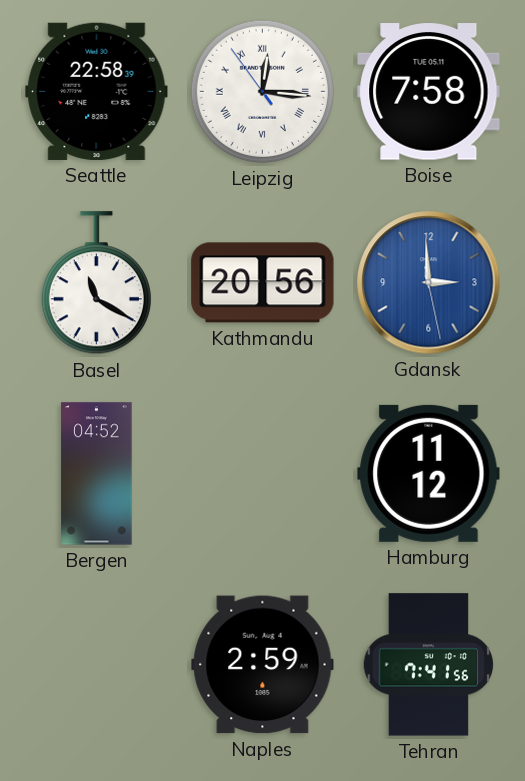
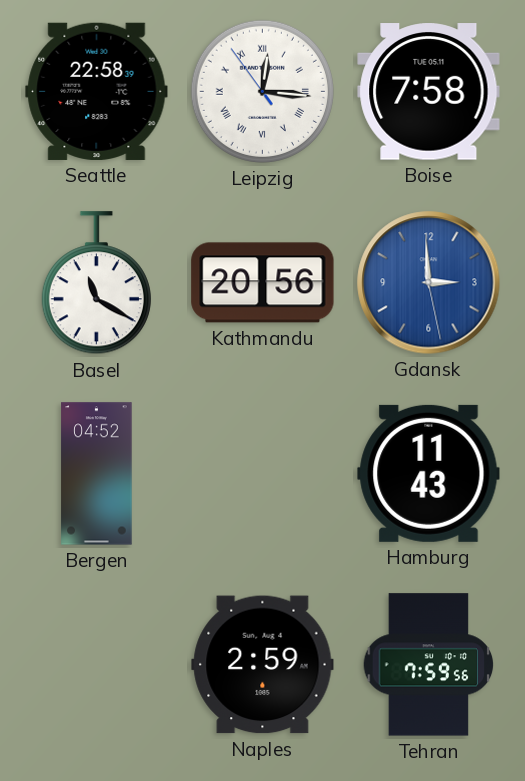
Hamburg: 11:12 -> 11:43 (429, 473)
Tehran: 7:41 -> 7:59 (429, 665)
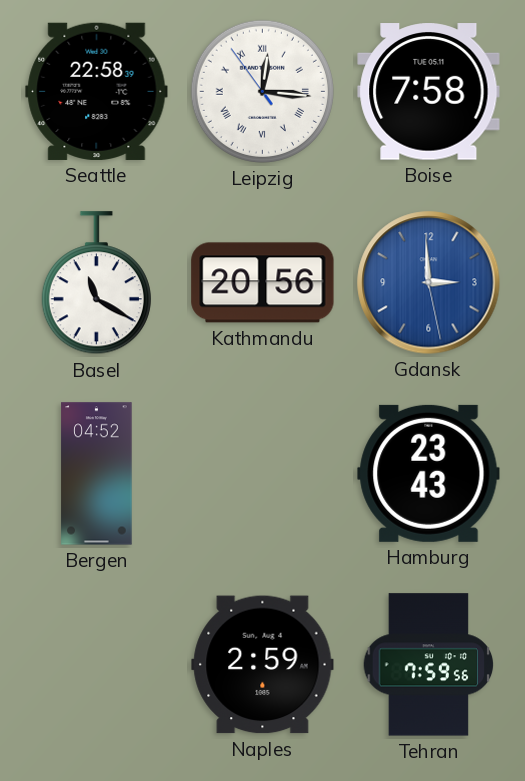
Hamburg: 11:43 -> 23:43 (429, 473)
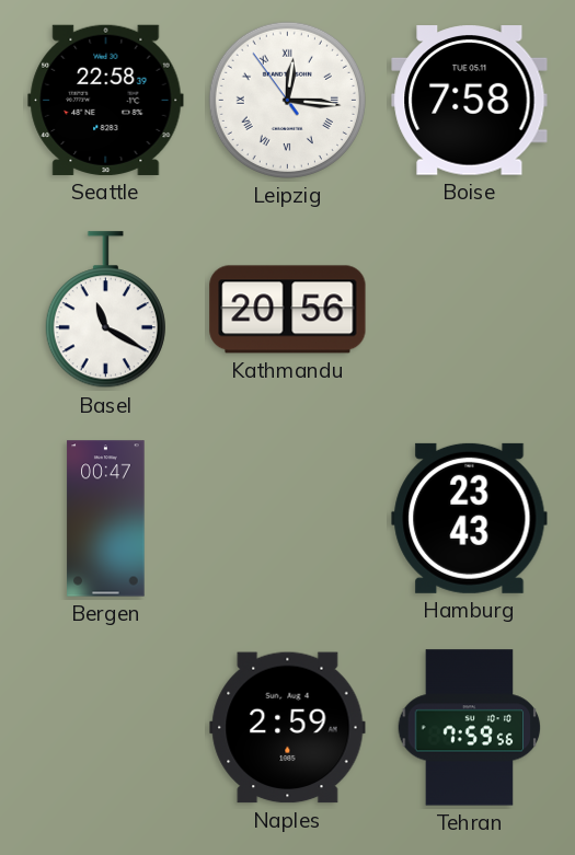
Gdansk: 2:59 -> none (429, 283)
Bergen: 04:52 -> 00:47 (106, 519)
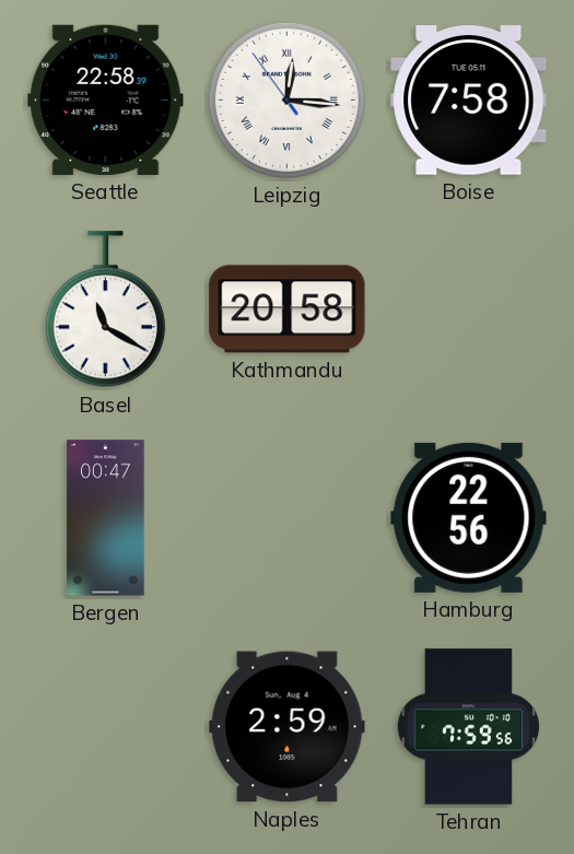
Kathmandu: 20:56 -> 20:58 (288, 309)
Hamburg: 23:43 -> 22:56 (469, 517)
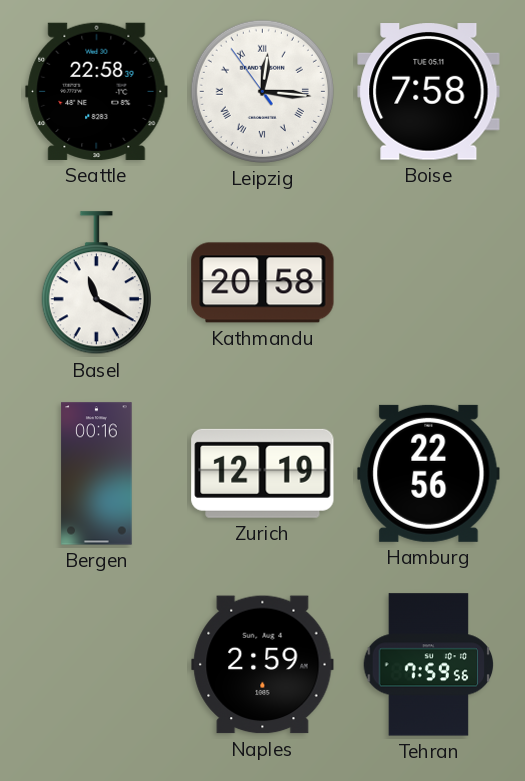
Bergen: 00:47 -> 00:16 (97, 474)
Zurich: none -> 12:19 (263, 473)
